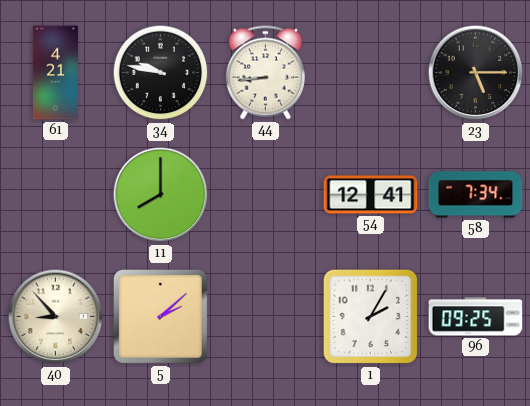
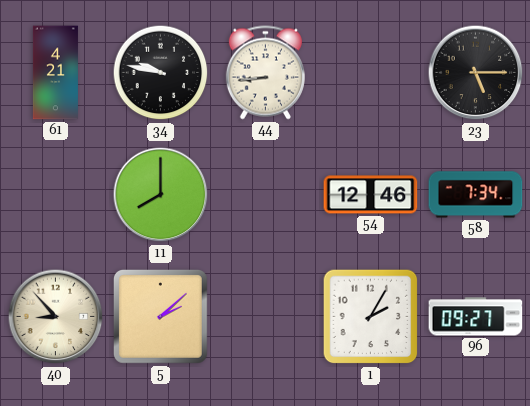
54: 12:41 -> 12:46 (371, 195)
96: 09:25 -> 09:27 (476, 317)
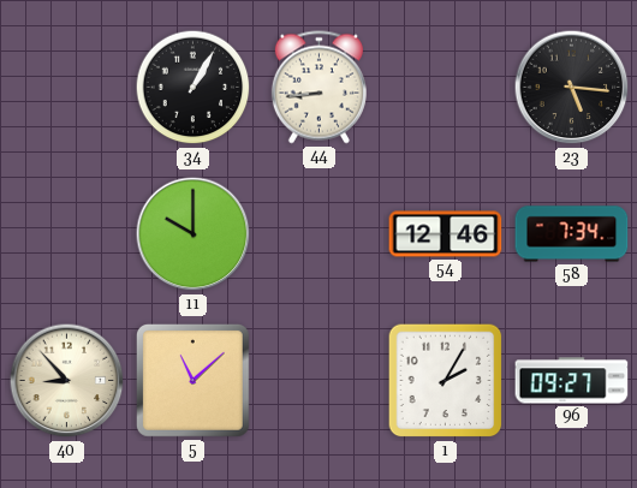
61: 4:21 -> none (55, 73)
34: 9:47 -> 1:05 (194, 88)
23: 5:15 -> 5:16 (572, 88)
11: 8:00 -> 10:00 (194, 234)
5: 2:08 -> 11:08 (192, 380)
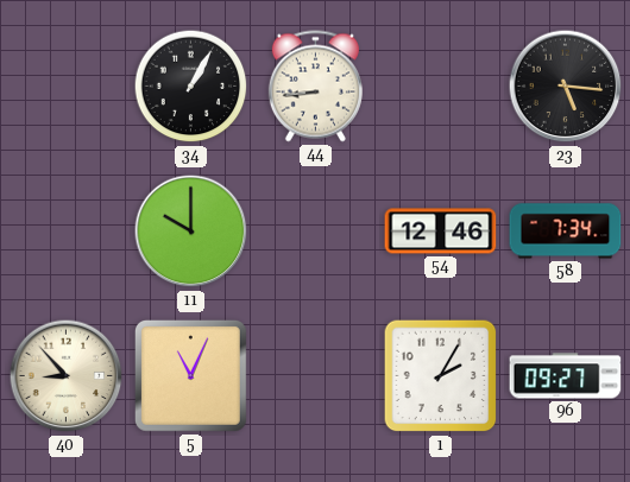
5: 11:08 -> 11:04 (190, 375)
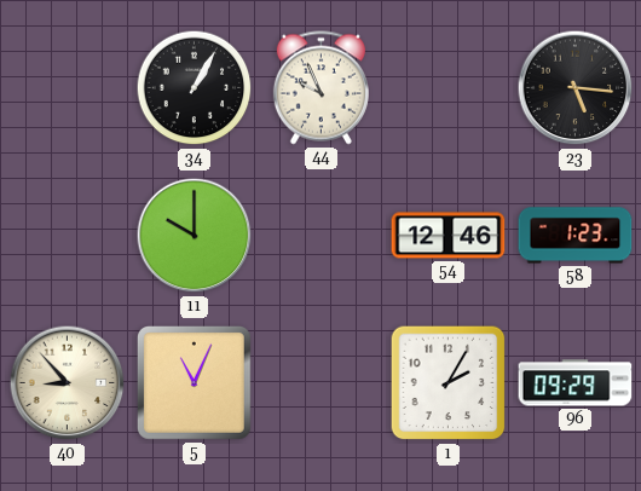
44: 8:44 -> 9:56 (320, 88)
58: 7:34 -> 1:23 (576, 236)
96: 09:27 -> 09:29 (576, 383)
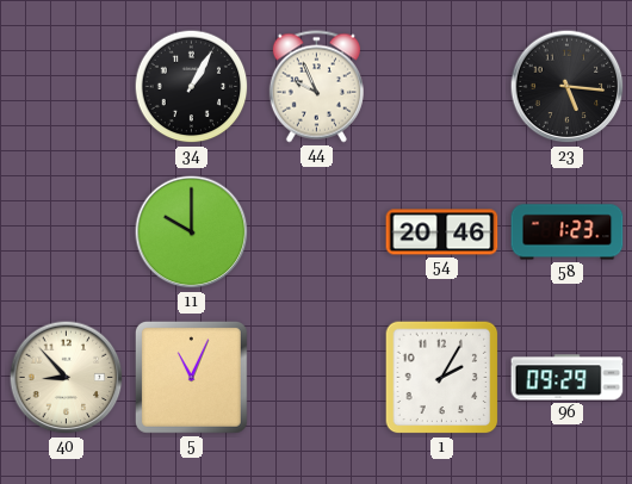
54: 12:46 -> 20:46 (442, 232)
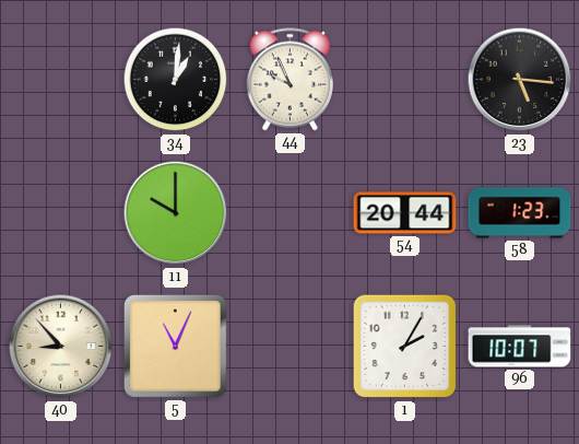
34: 1:05 -> 1:01 (176, 80)
54: 20:46 -> 20:44 (405, 213)
96: 09:29 -> 10:07 (520, 347)
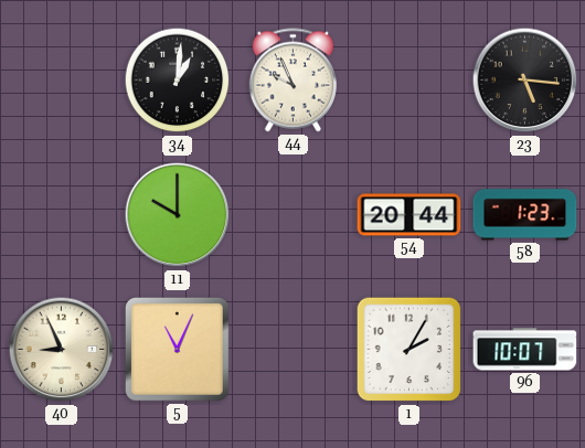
40: 8:53 -> 8:56 (62, 350)
